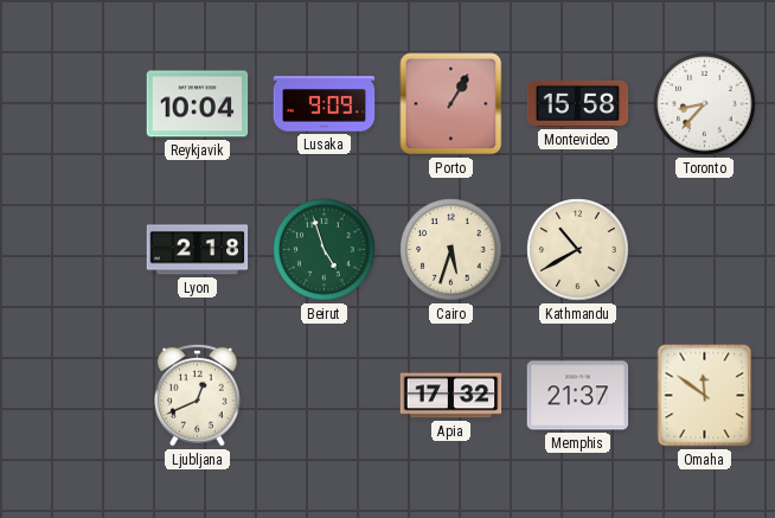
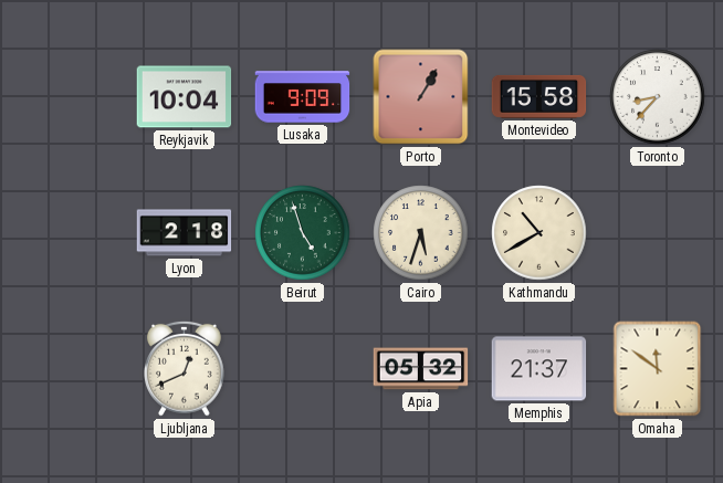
Apia: 17:32 -> 05:32 (421, 369)
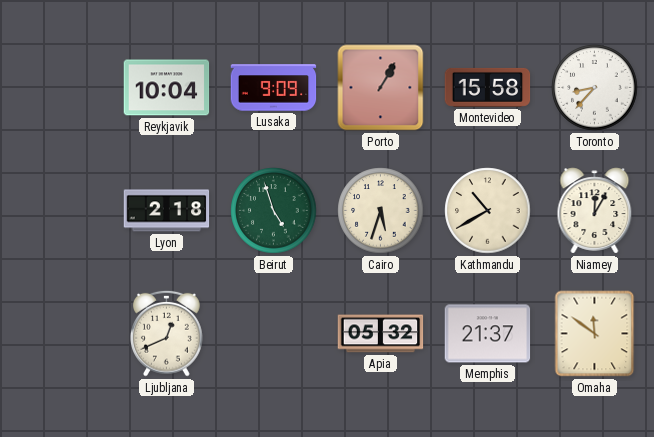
Niamey: none -> 12:05 (595, 211)
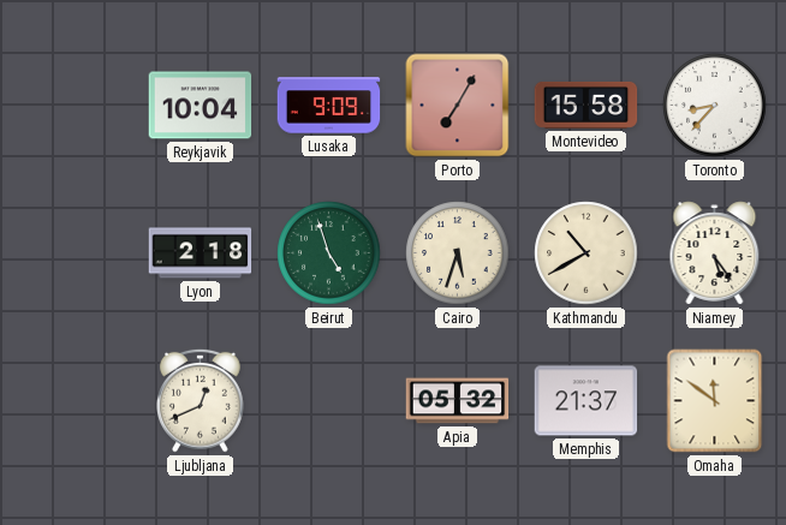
Porto: 1:05 -> 7:05 (458, 106)
Niamey: 12:05 -> 5:24 (715, 253)
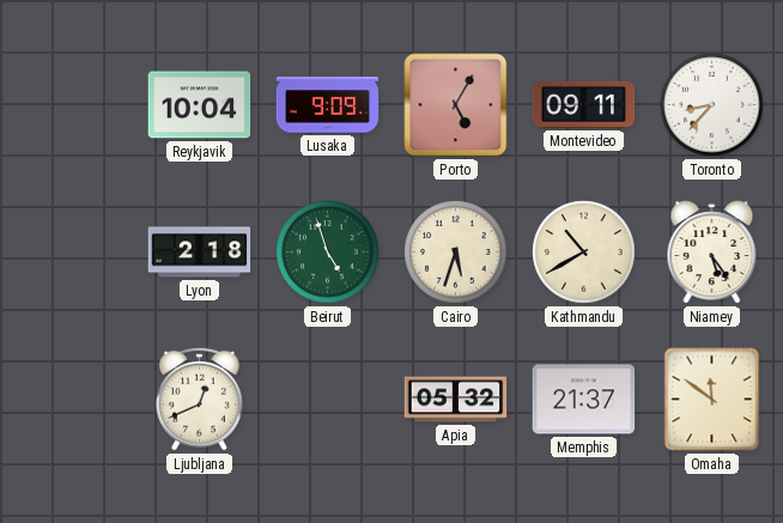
Porto: 7:05 -> 5:05 (456, 105)
Montevideo: 15:58 -> 09:11 (584, 104)
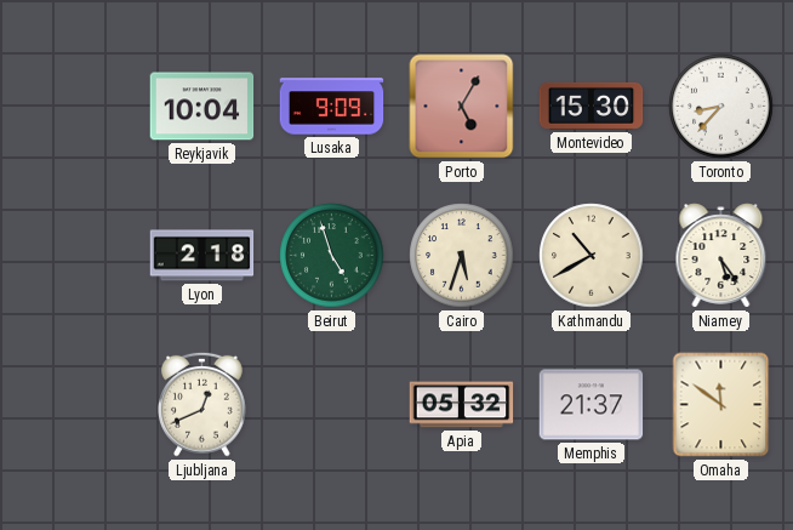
Montevideo: 09:11 -> 15:30 (592, 106)
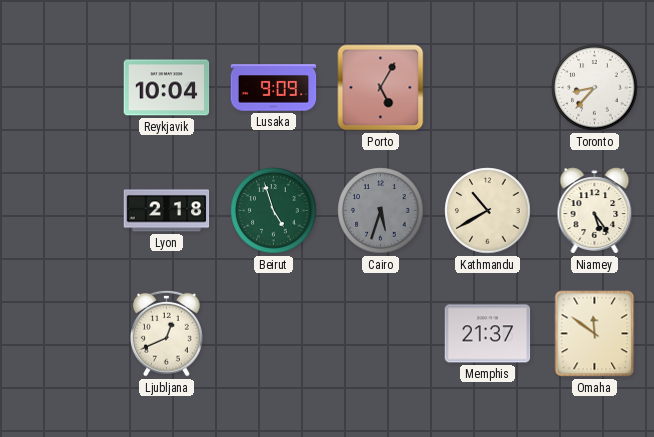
Montevideo: 15:30 -> none (592, 106)
Cairo dial: cream -> grey (381, 211)
Apia: 05:32 -> none (462, 405)
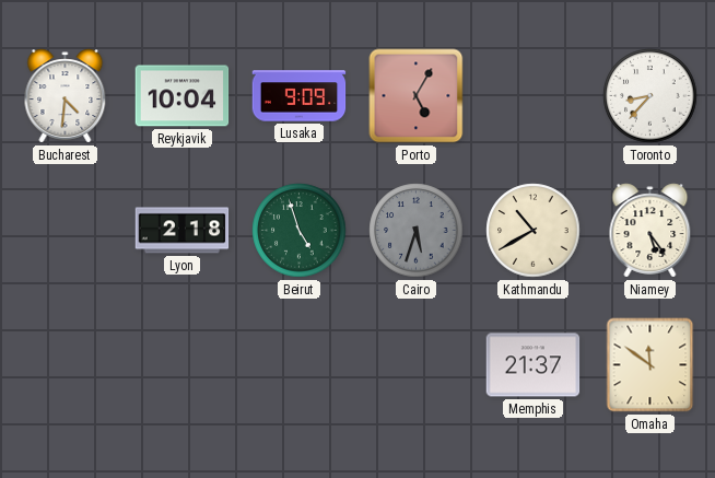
Bucharest: none -> 4:31 (66, 96)
Ljubljana: 12:41 -> none (167, 333)
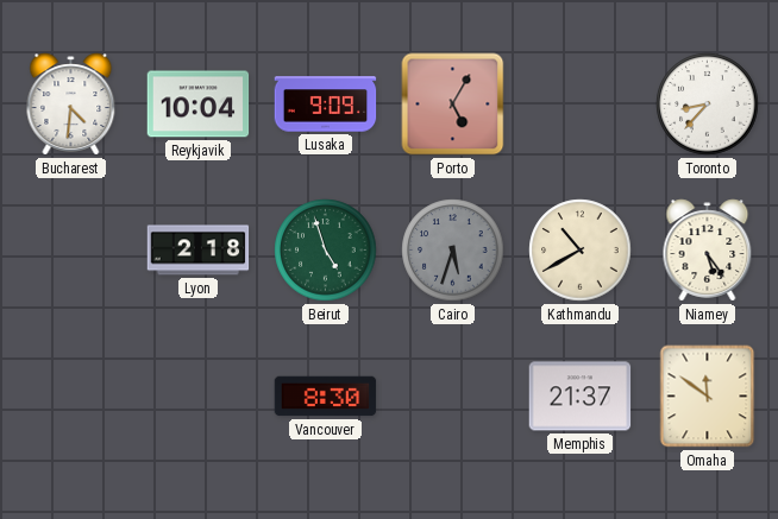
Vancouver: none -> 8:30 (326, 397)
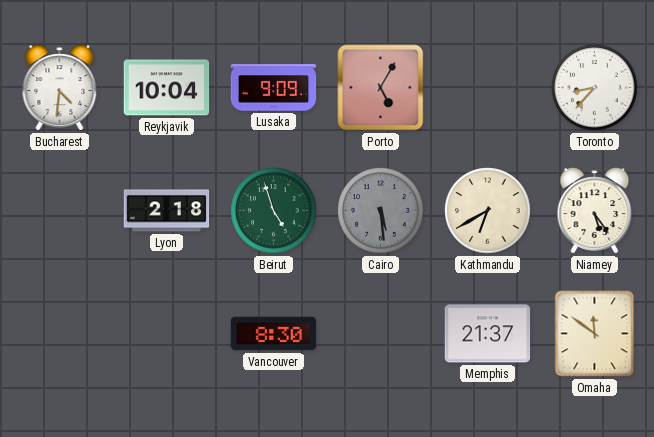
Cairo: 5:33 -> 5:29 (381, 211)
Kathmandu: 10:40 -> 6:40 (488, 211)
